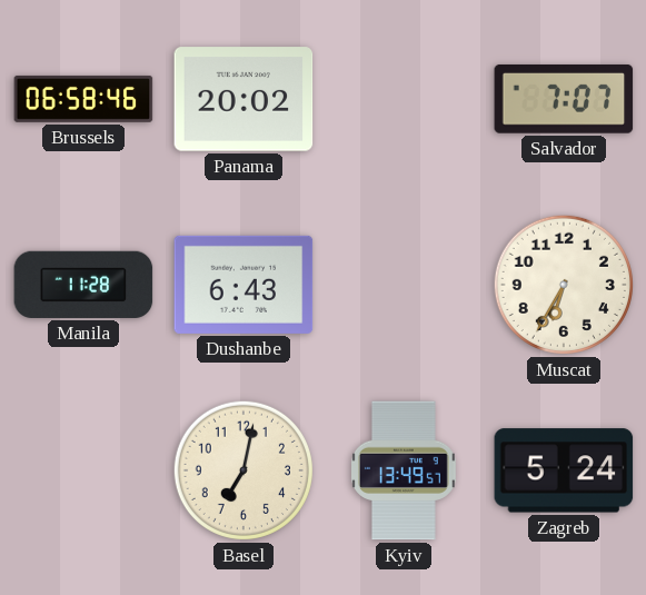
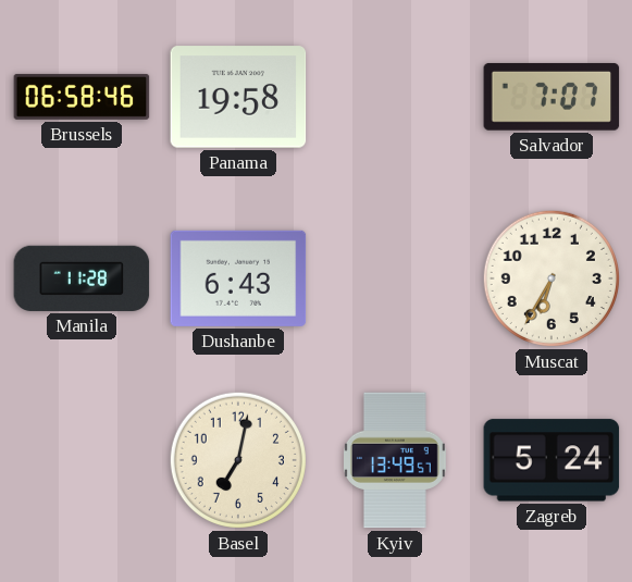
Panama: 20:02 -> 19:58 (238, 97)
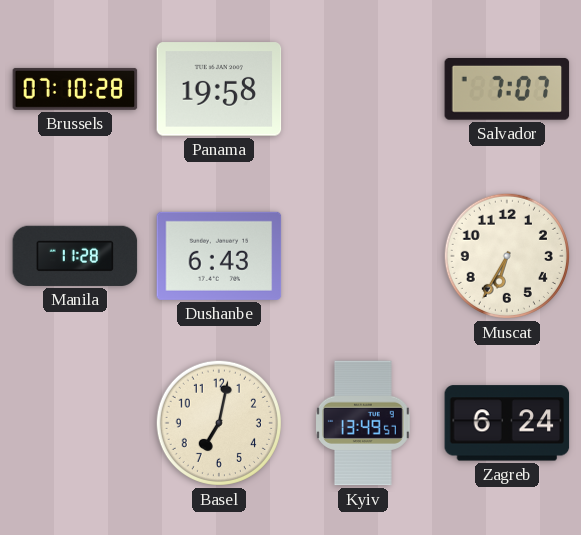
Brussels: 06:58 -> 07:10 (75, 89)
Zagreb: 5:24 -> 6:24 (507, 423)
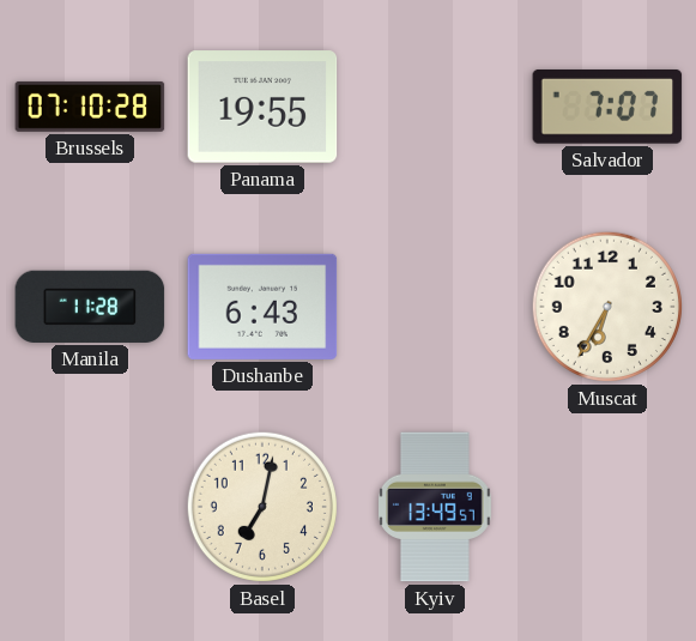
Panama: 19:58 -> 19:55 (262, 107)
Zagreb: 6:24 -> none (507, 423)
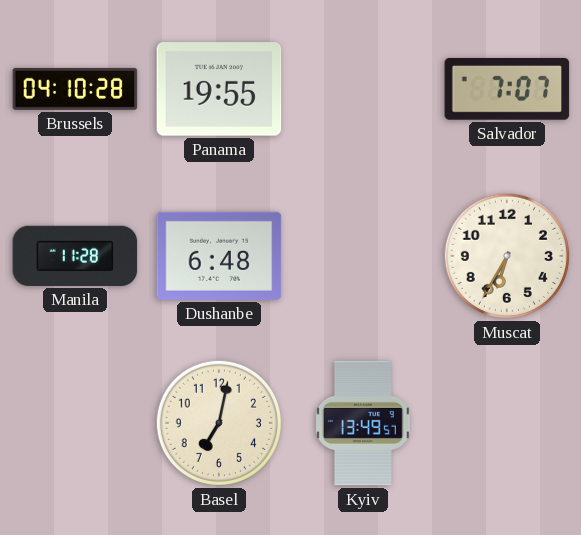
Brussels: 07:10 -> 04:10 (75, 89)
Dushanbe: 6:43 -> 6:48 (219, 256)
